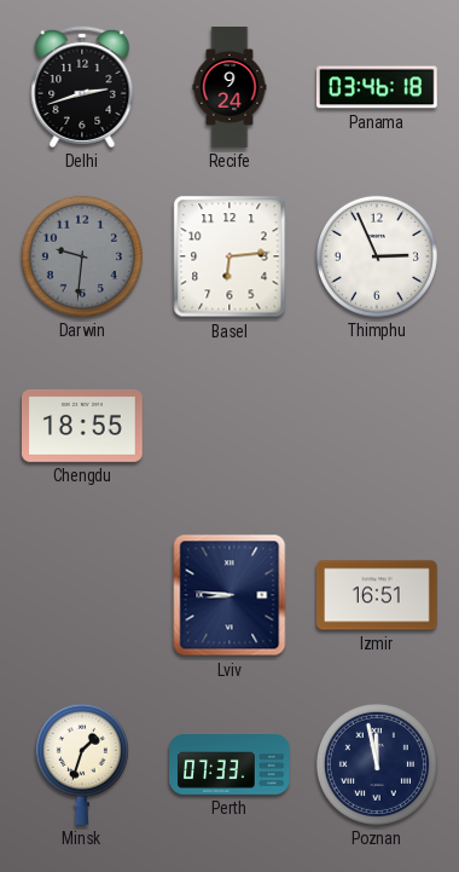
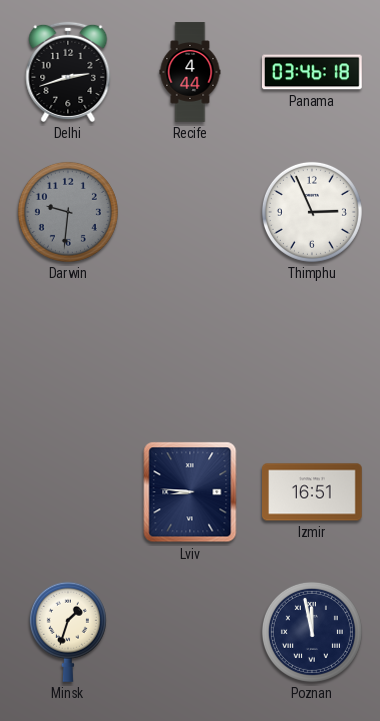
Recife: 9:24 -> 4:44 (190, 72)
Basel: 6:14 -> none (230, 256)
Chengdu: 18:55 -> none (83, 426)
Perth: 07:33 -> none (230, 766)
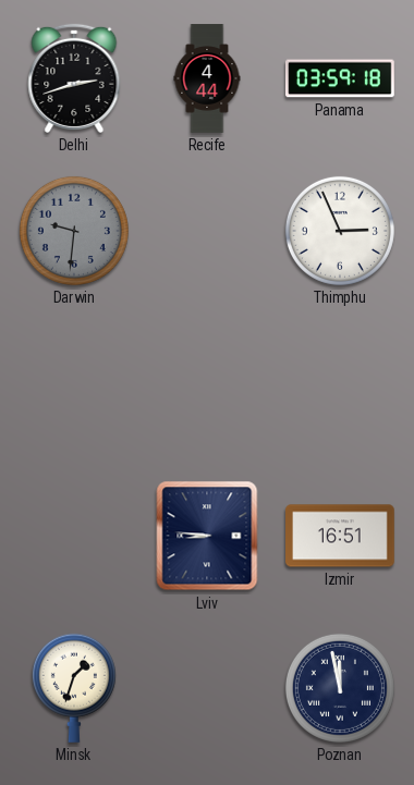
Panama: 03:46 -> 03:59 (341, 78)
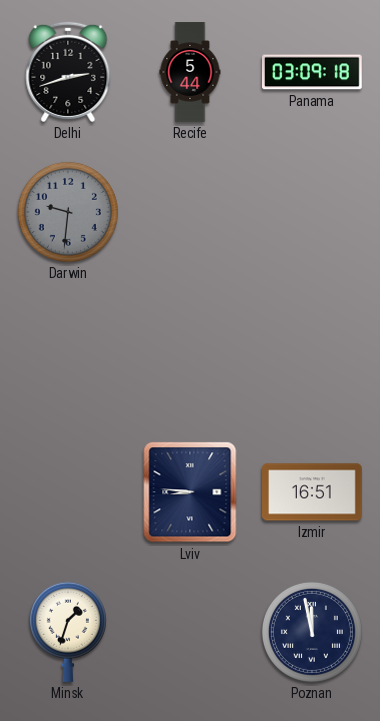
Recife: 4:44 -> 5:44 (190, 72)
Panama: 03:59 -> 03:09 (313, 72)
Thimphu: 2:56 -> none (340, 231)
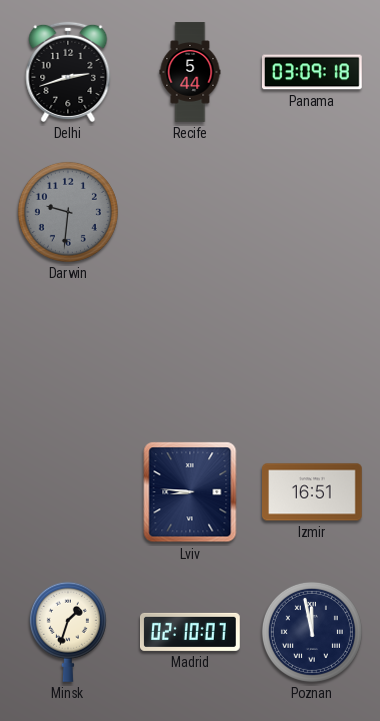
Madrid: none -> 02:10 (191, 632)
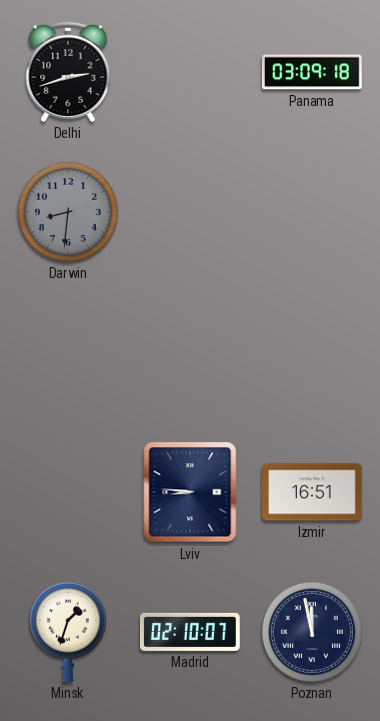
Recife: 5:44 -> none (190, 72)
Darwin: 9:31 -> 8:31 (68, 212)
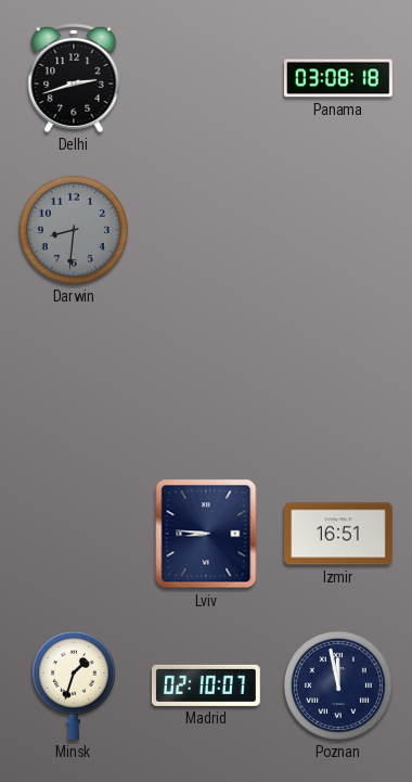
Panama: 03:09 -> 03:08 (339, 78)
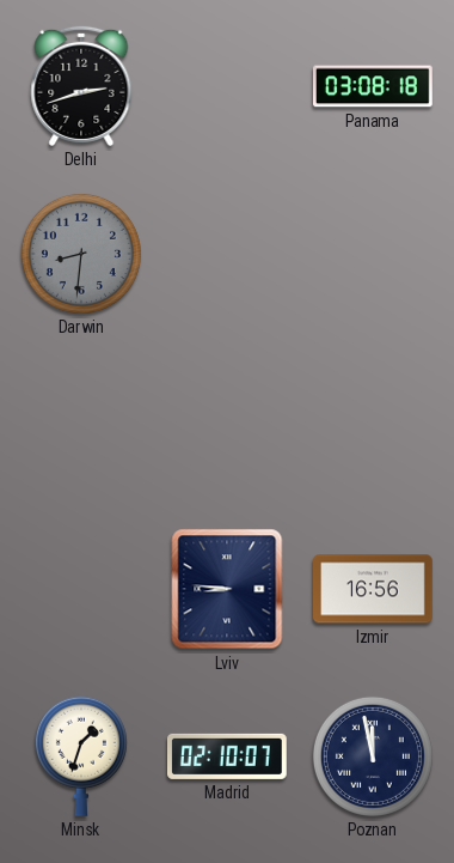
Izmir: 16:51 -> 16:56 (374, 589)
